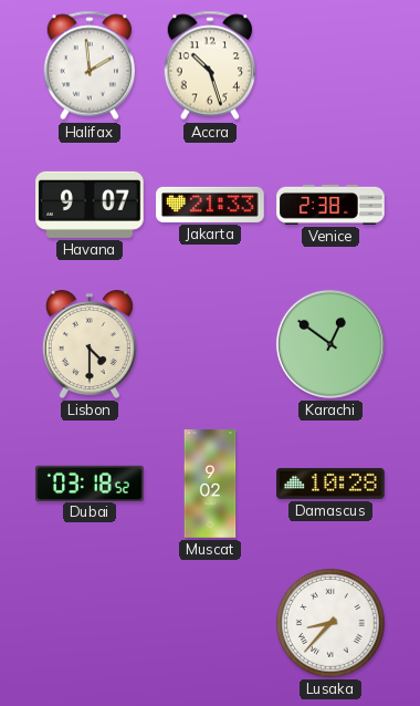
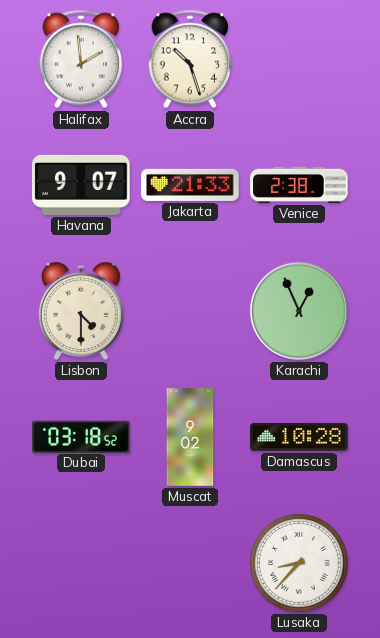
Karachi: 12:51 -> 12:56 (299, 311)
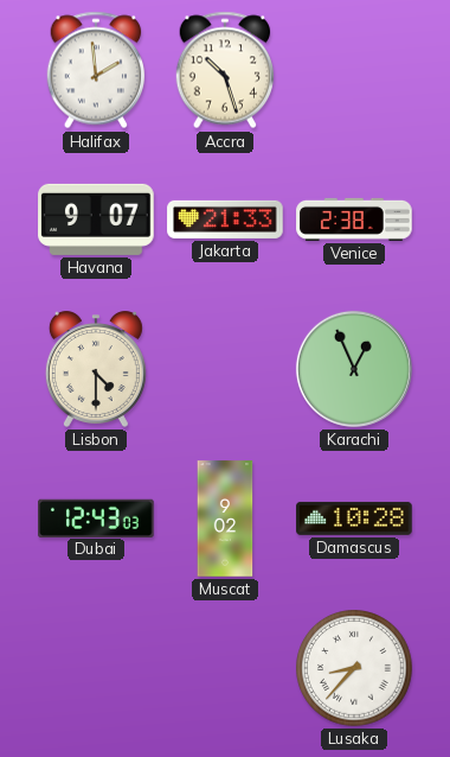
Dubai: 03:18 -> 12:43 (96, 517)
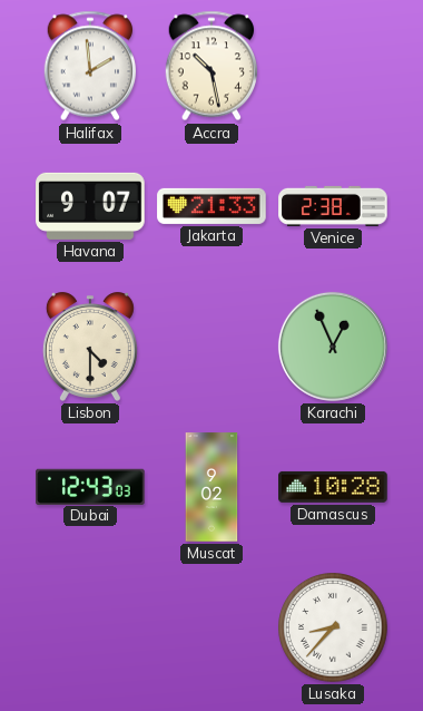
Accra: 10:27 -> 10:28 (211, 66)
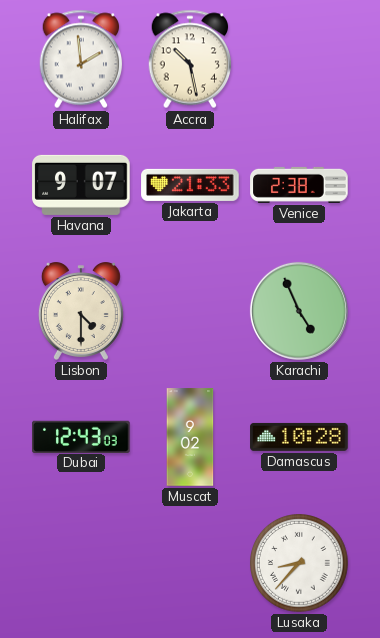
Karachi: 12:56 -> 4:56 (299, 311)
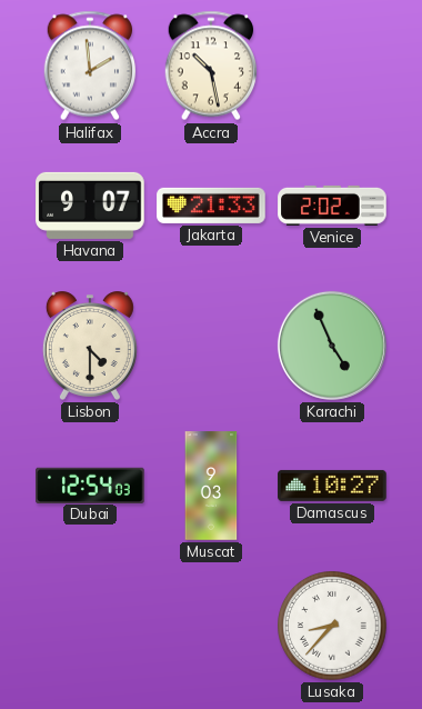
Venice: 2:38 -> 2:02 (332, 206)
Dubai: 12:43 -> 12:54 (90, 485)
Muscat: 9:02 -> 9:03 (211, 486)
Damascus: 10:28 -> 10:27 (332, 486)
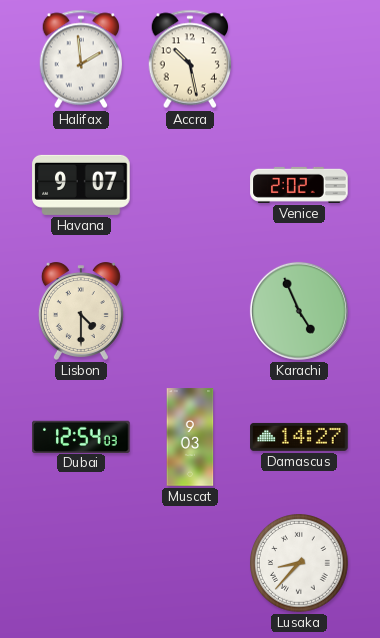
Jakarta: 21:33 -> none (211, 206)
Damascus: 10:27 -> 14:27 (299, 437)
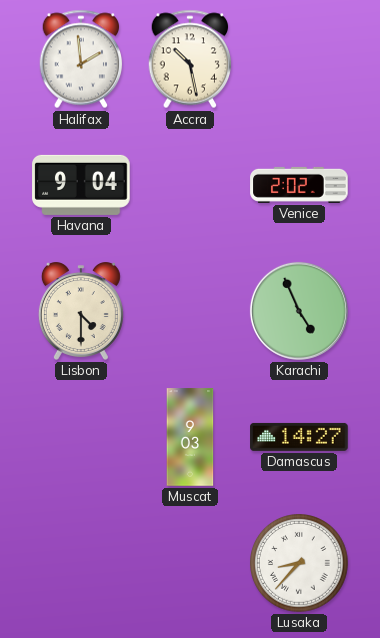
Havana: 9:07 -> 9:04 (81, 185)
Dubai: 12:54 -> none (81, 436)
